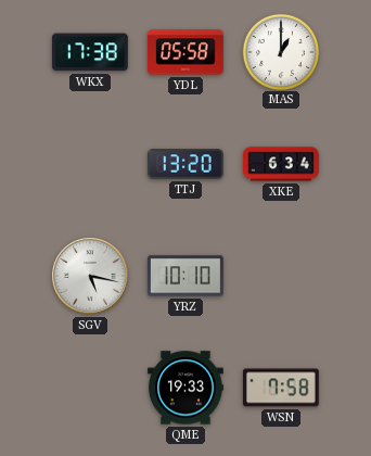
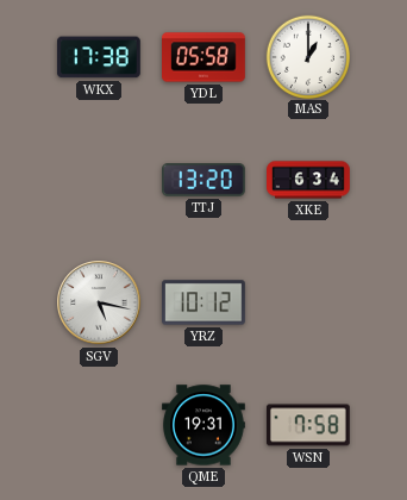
YRZ: 10:10 -> 10:12 (205, 302)
QME: 19:33 -> 19:31 (205, 425)
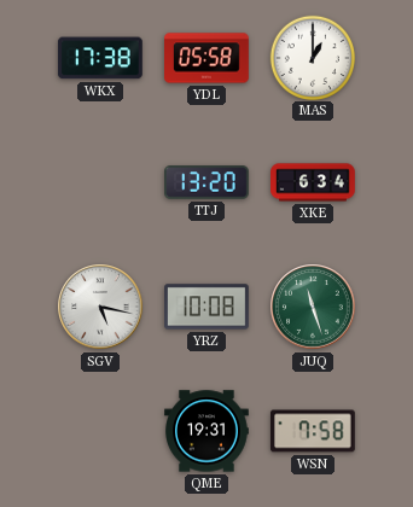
YRZ: 10:12 -> 10:08 (208, 307)
JUQ: none -> 11:27 (313, 307)
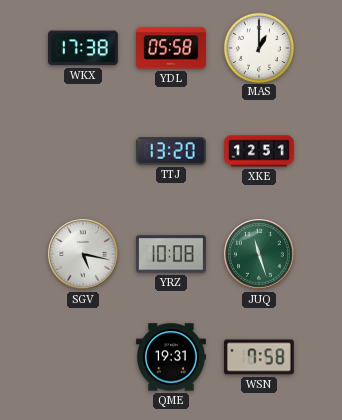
XKE: 6:34 -> 12:51 (259, 151)
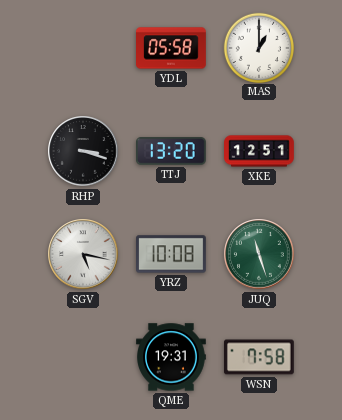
WKX: 17:38 -> none (83, 48)
RHP: none -> 3:18 (83, 151)
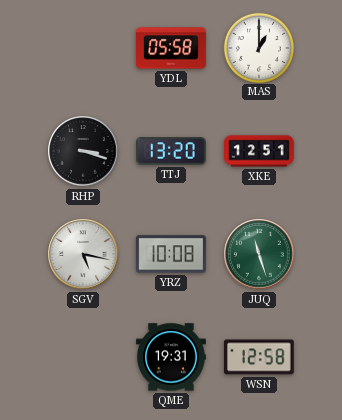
WSN: 7:58 -> 12:58 (259, 357)
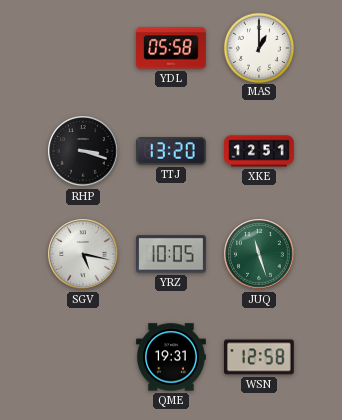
YRZ: 10:08 -> 10:05 (172, 254)
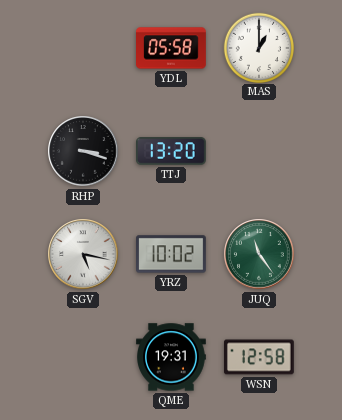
XKE: 12:51 -> none (259, 151)
YRZ: 10:05 -> 10:02 (172, 254)
JUQ: 11:27 -> 11:24 (259, 254)
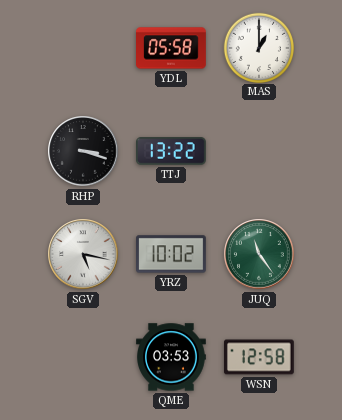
TTJ: 13:20 -> 13:22 (172, 151)
QME: 19:31 -> 03:53 (172, 357)
